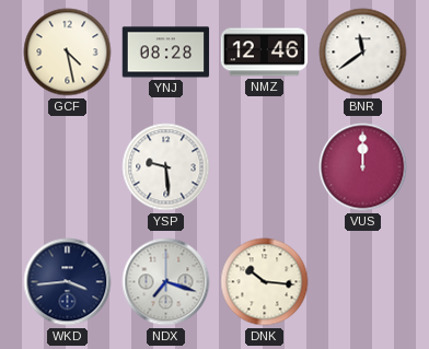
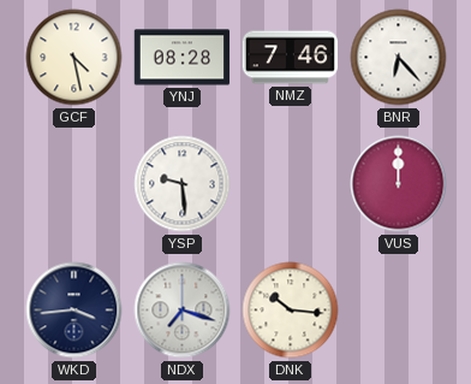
NMZ: 12:46 -> 7:46 (291, 58)
BNR: 11:39 -> 6:23 (399, 58)
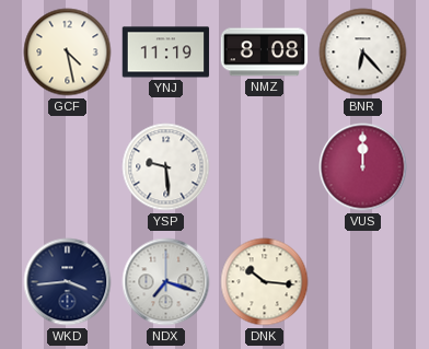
YNJ: 08:28 -> 11:19 (166, 53)
NMZ: 7:46 -> 8:08 (265, 53)
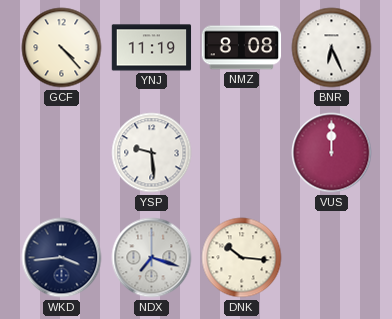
GCF: 4:28 -> 4:23 (62, 48)
BNR: 6:23 -> 6:26 (332, 48)
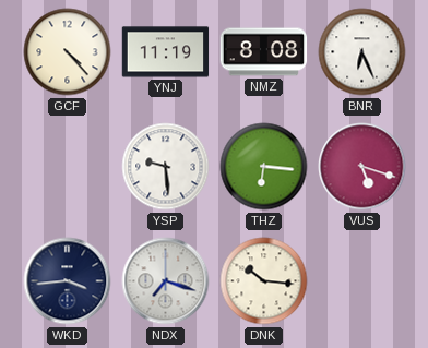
THZ: none -> 6:16 (264, 167)
VUS: 12:00 -> 5:18 (362, 167)
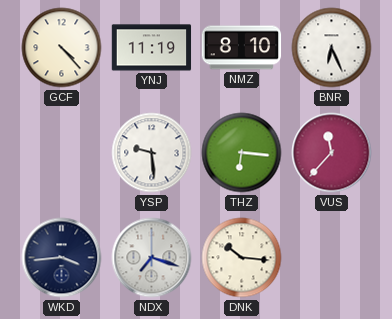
NMZ: 8:08 -> 8:10 (242, 48)
VUS: 5:18 -> 11:37 (332, 153)
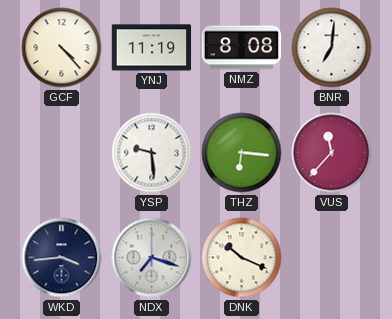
NMZ: 8:10 -> 8:08 (242, 48)
BNR: 6:26 -> 7:01 (332, 48)
DNK: 10:16 -> 10:19 (242, 258)
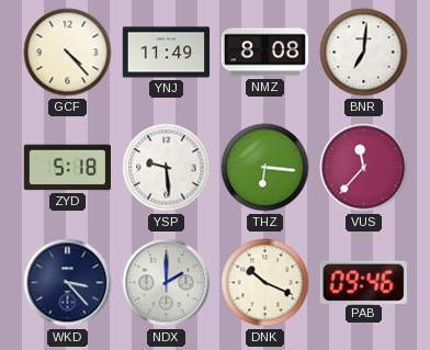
YNJ: 11:19 -> 11:49 (167, 53)
ZYD: none -> 5:18 (68, 168)
WKD: 3:44 -> 3:23 (68, 283)
NDX: 7:18 -> 2:00 (167, 283)
PAB: none -> 09:46 (363, 282)
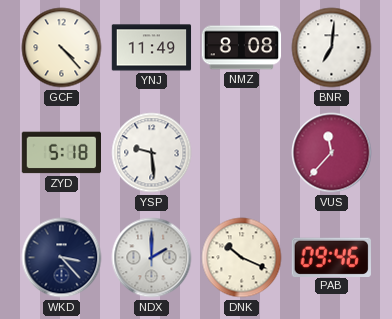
THZ: 6:16 -> none (265, 168)
